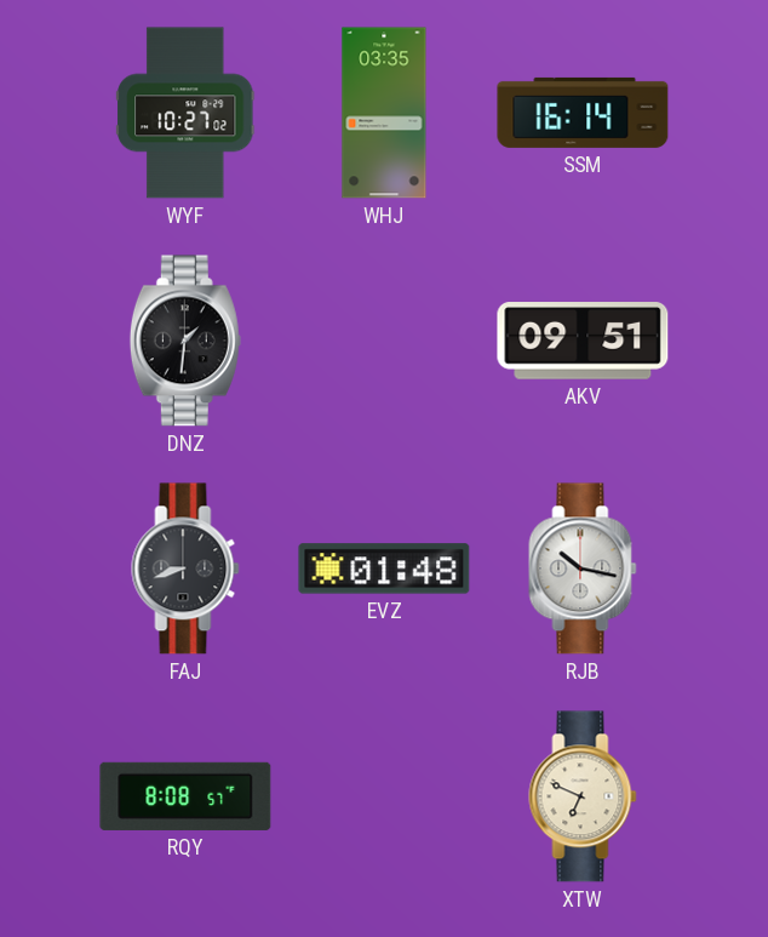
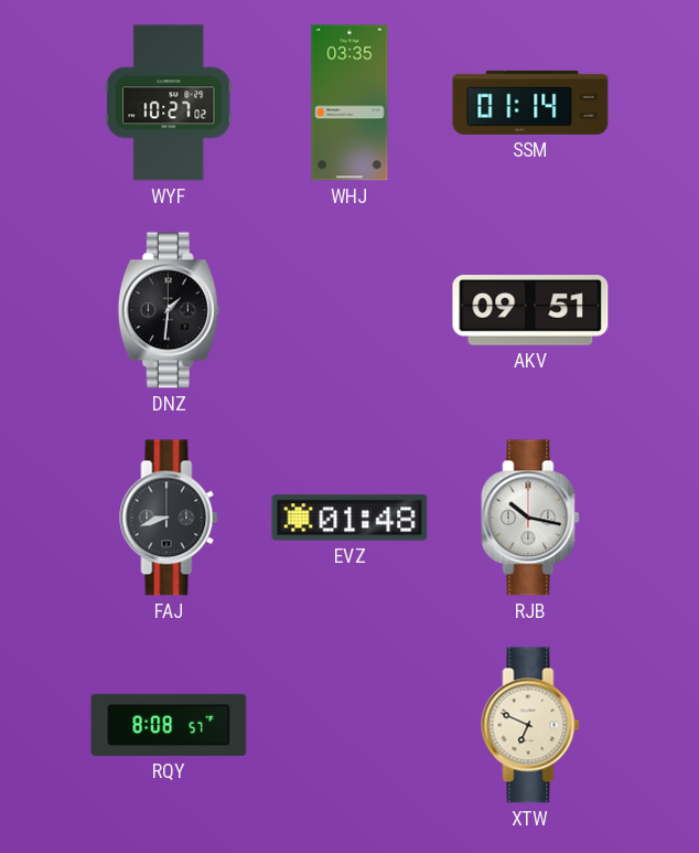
SSM: 16:14 -> 01:14 (530, 103)
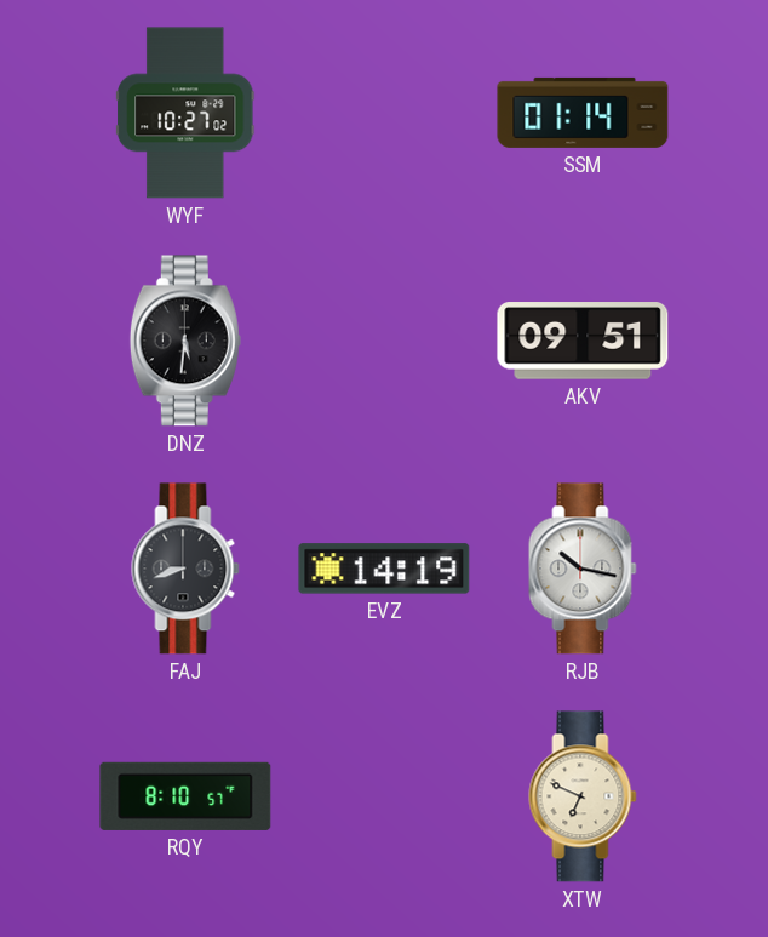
WHJ: 03:35 -> none (349, 103)
DNZ: 1:31 -> 5:31 (185, 341)
EVZ: 01:48 -> 14:19 (384, 569)
RQY: 8:08 -> 8:10 (185, 796)
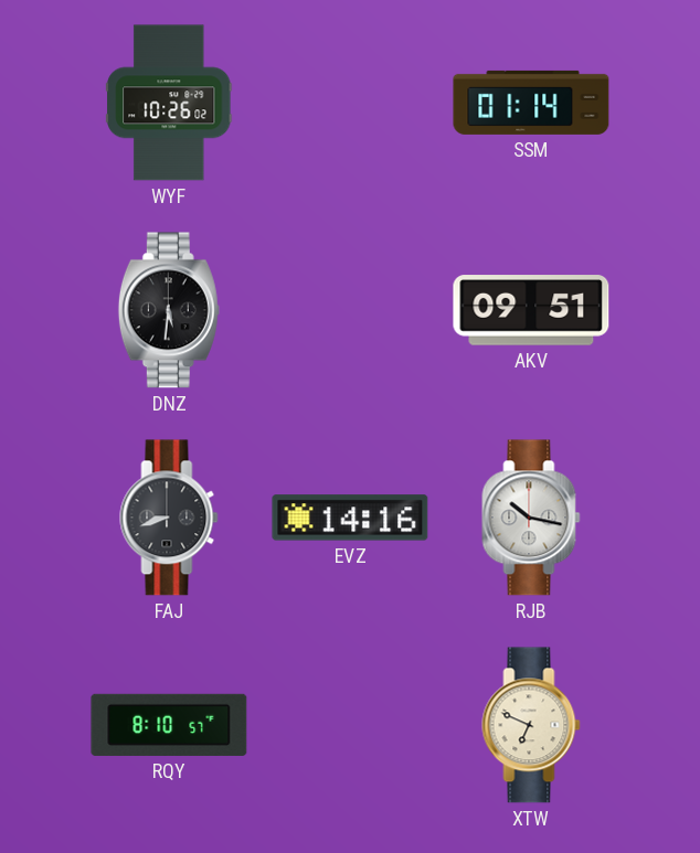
WYF: 10:27 -> 10:26 (170, 103)
EVZ: 14:19 -> 14:16 (350, 518)
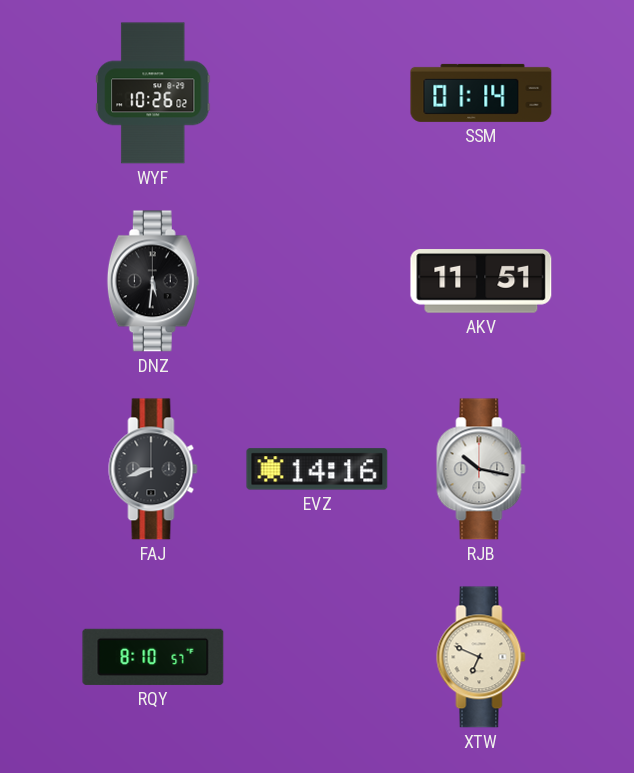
AKV: 09:51 -> 11:51 (481, 281)
